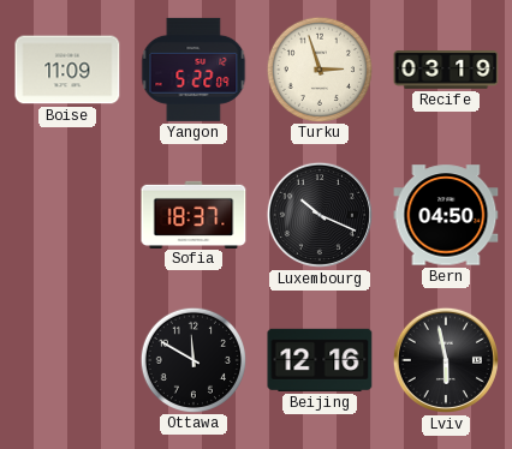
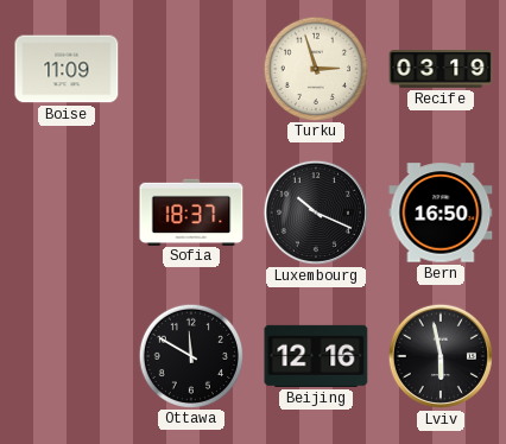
Yangon: 5:22 -> none (194, 70)
Bern: 04:50 -> 16:50 (441, 213)
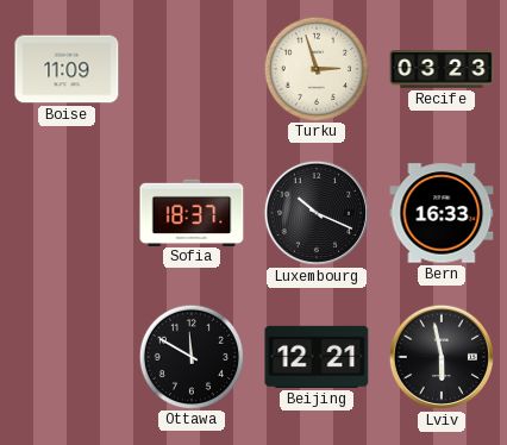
Recife: 03:19 -> 03:23 (442, 69)
Bern: 16:50 -> 16:33 (442, 213)
Beijing: 12:16 -> 12:21 (317, 357)
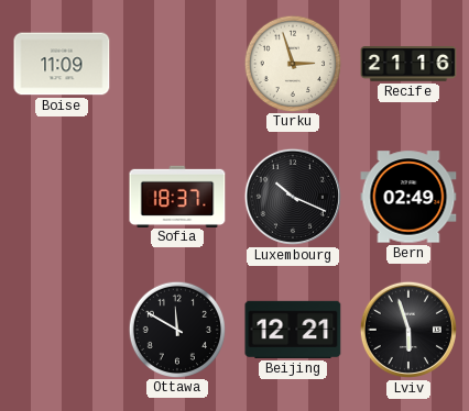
Recife: 03:23 -> 21:16 (408, 64)
Bern: 16:33 -> 02:49 (408, 197)
Lviv: 5:58 -> 5:57 (408, 330)
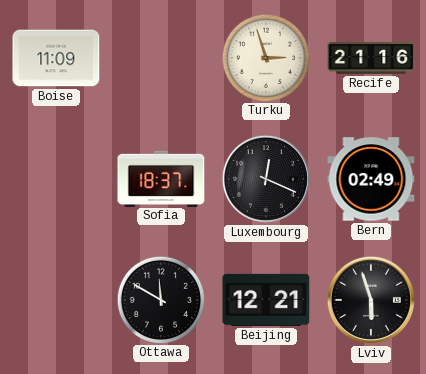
Luxembourg: 10:19 -> 12:19 (266, 179)
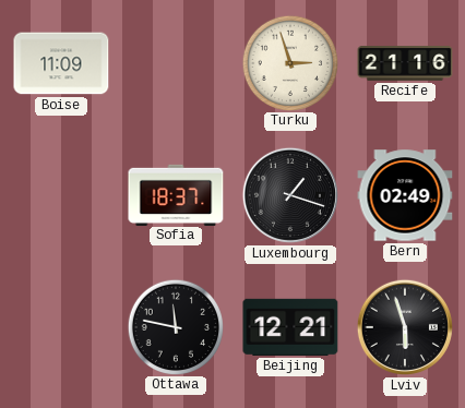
Luxembourg: 12:19 -> 1:18 (290, 195)
Ottawa: 11:50 -> 11:47 (175, 326)
